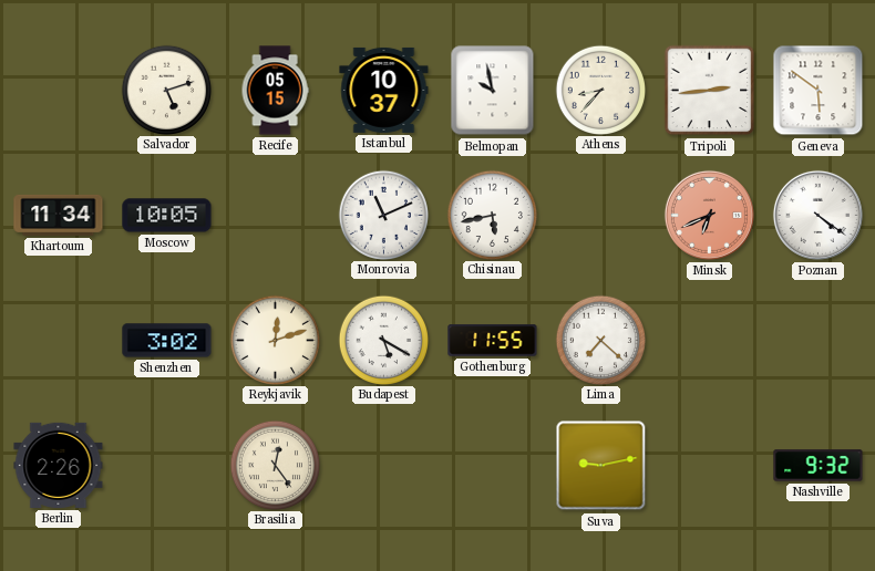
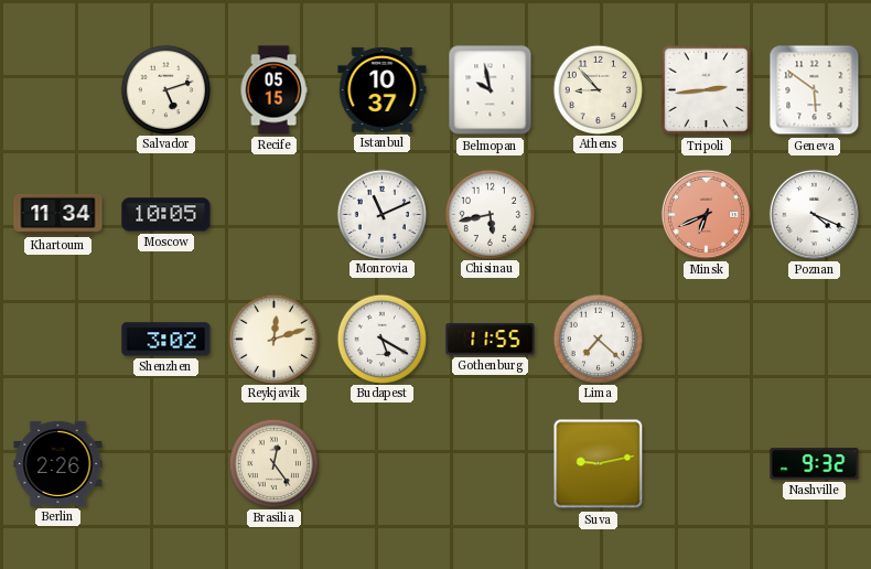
Athens: 8:37 -> 8:53 (598, 89)
Poznan: 4:21 -> 4:19 (814, 214)
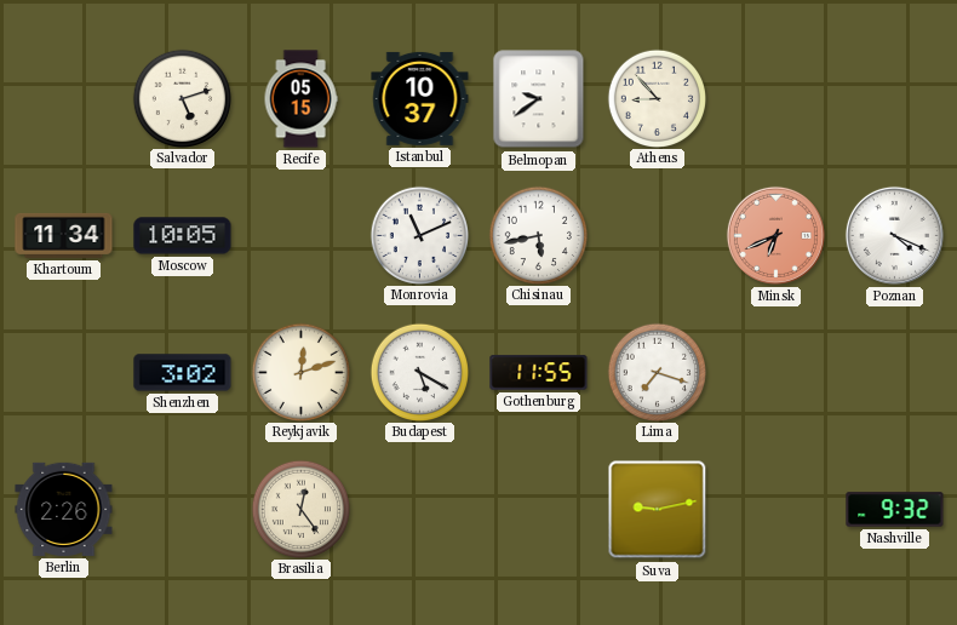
Belmopan: 9:58 -> 9:39 (539, 99)
Tripoli: 2:44 -> none (707, 90)
Geneva: 5:51 -> none (815, 90)
Lima: 7:22 -> 7:18 (657, 372)
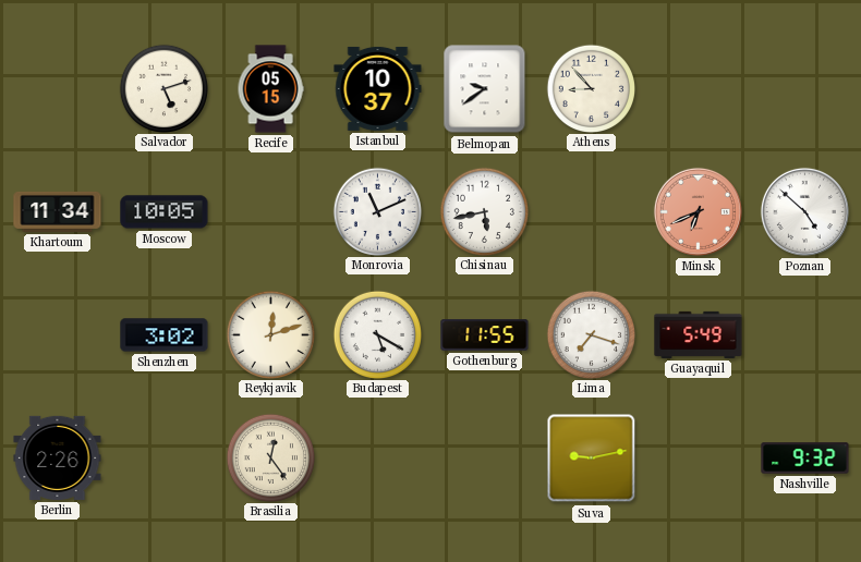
Poznan: 4:19 -> 4:52 (804, 211)
Guayaquil: none -> 5:49 (699, 334)
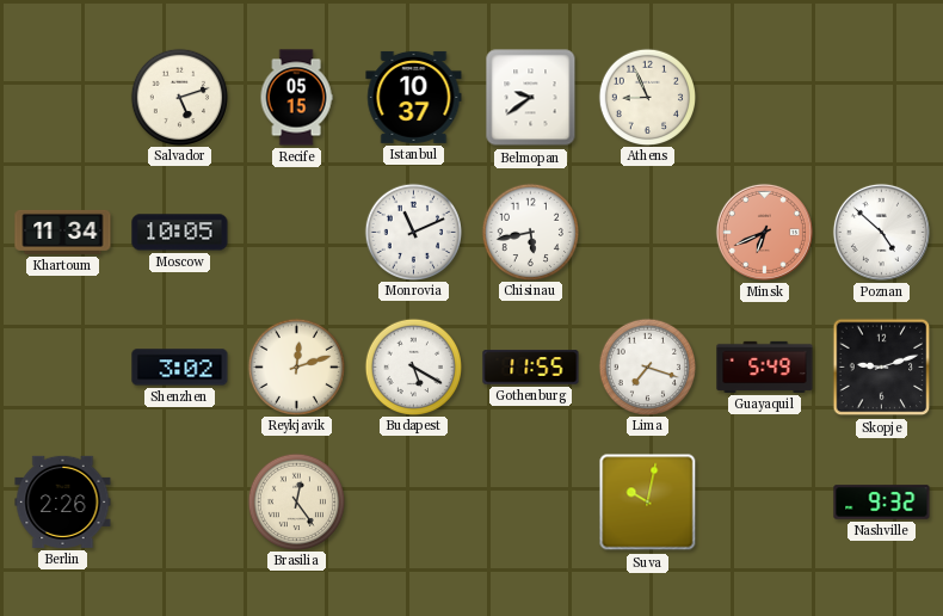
Athens: 8:53 -> 8:56 (647, 97)
Skopje: none -> 9:12 (882, 368)
Suva: 9:13 -> 10:02 (648, 503)
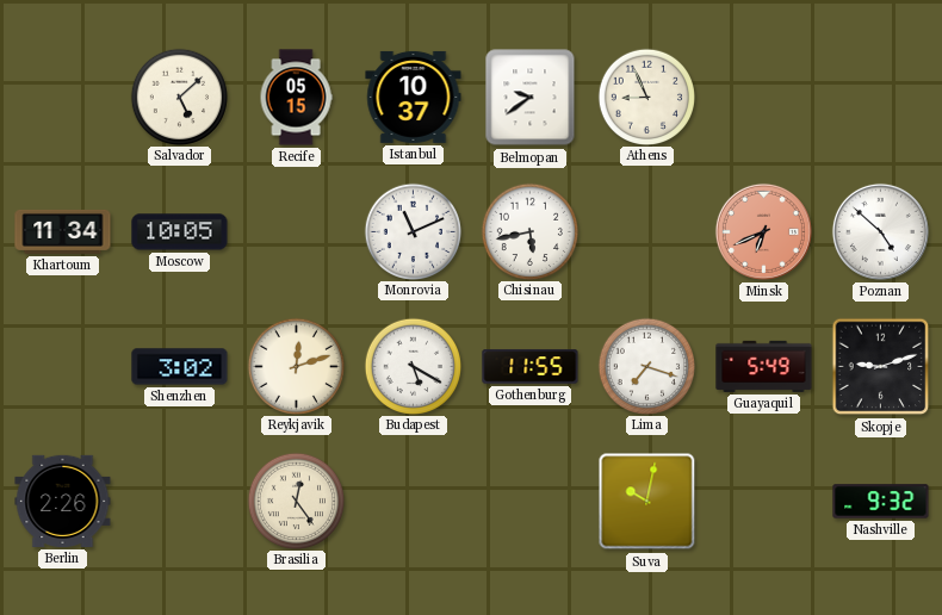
Salvador: 5:12 -> 5:08 (179, 97)
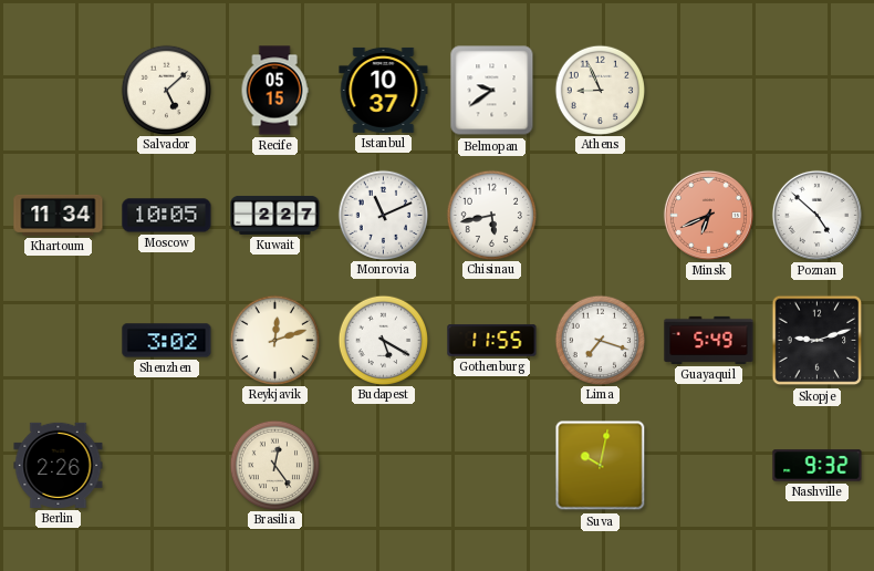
Kuwait: none -> 2:27 (275, 215)
